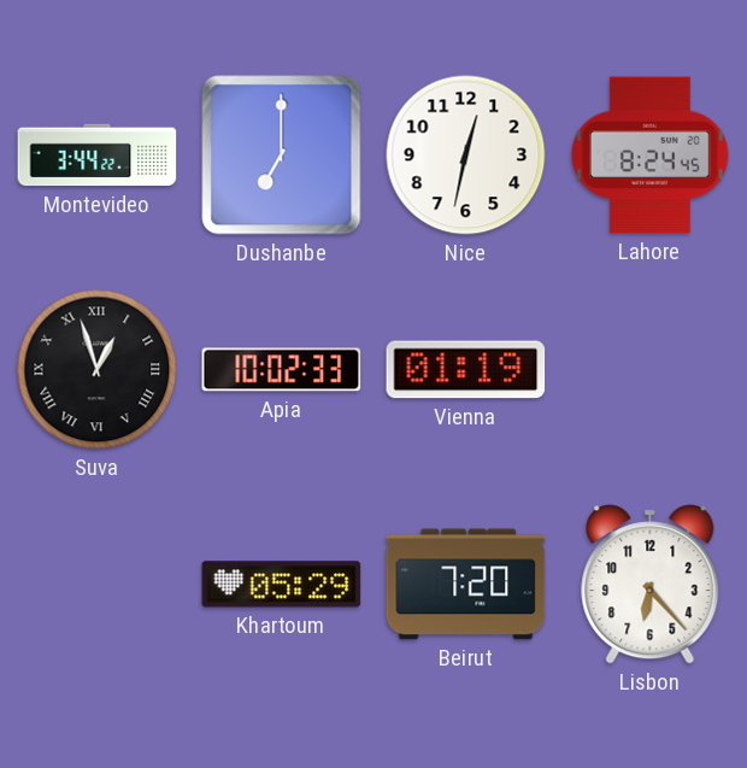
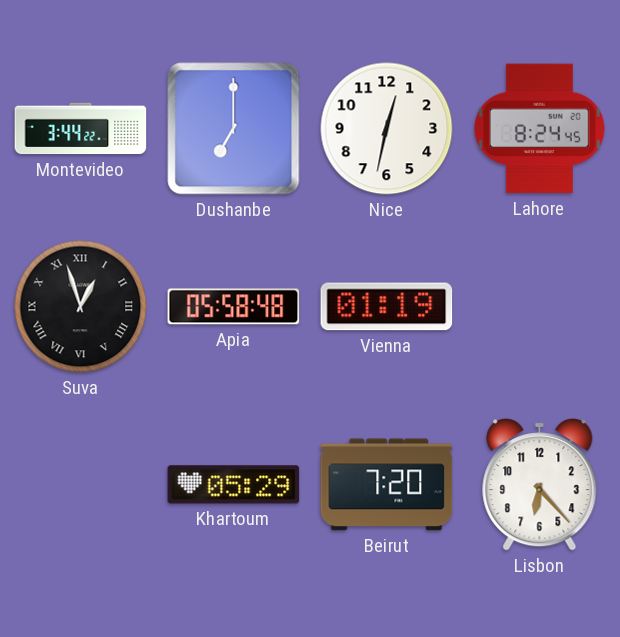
Apia: 10:02 -> 05:58 (234, 307)
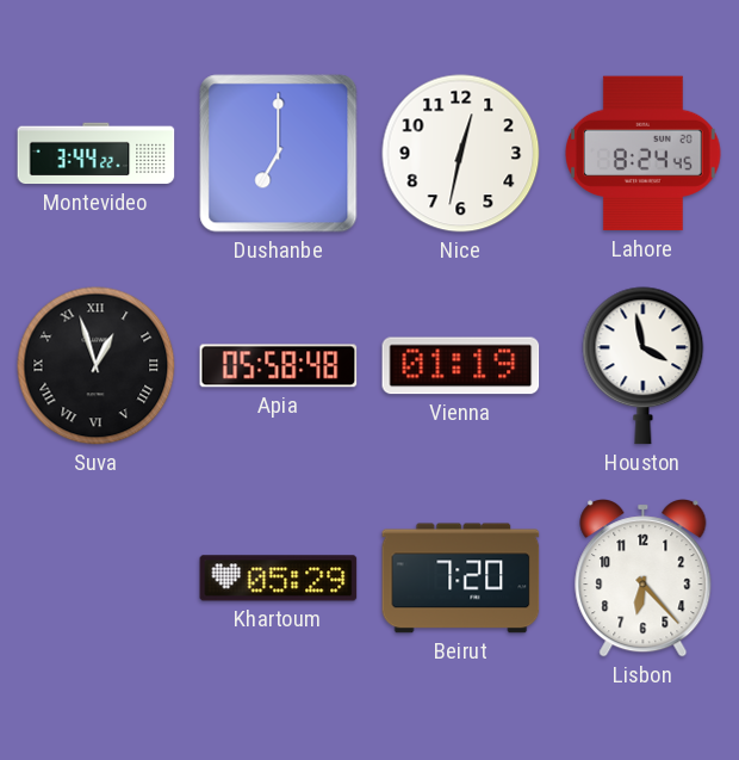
Houston: none -> 3:58 (644, 366)
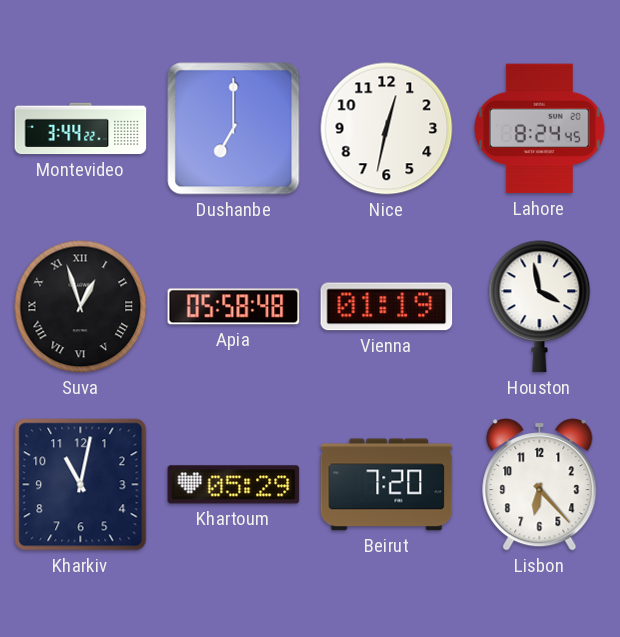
Kharkiv: none -> 11:02 (81, 485)
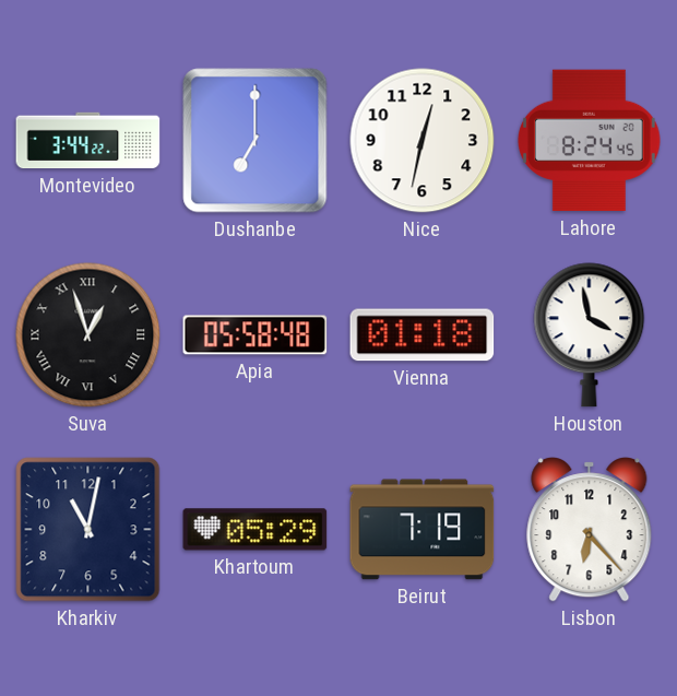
Vienna: 01:19 -> 01:18 (423, 335)
Beirut: 7:20 -> 7:19 (423, 530)
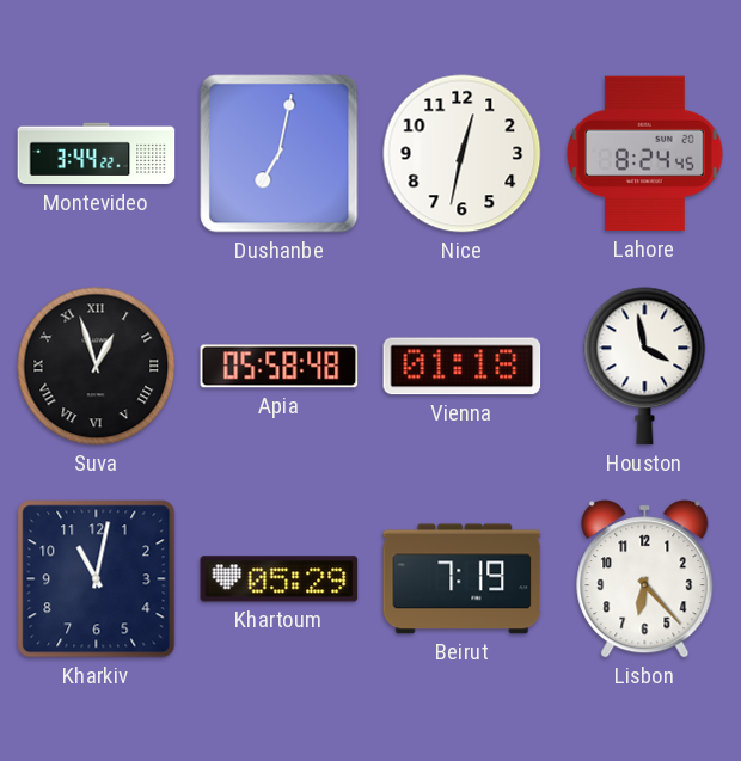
Dushanbe: 7:00 -> 7:02 (280, 154)
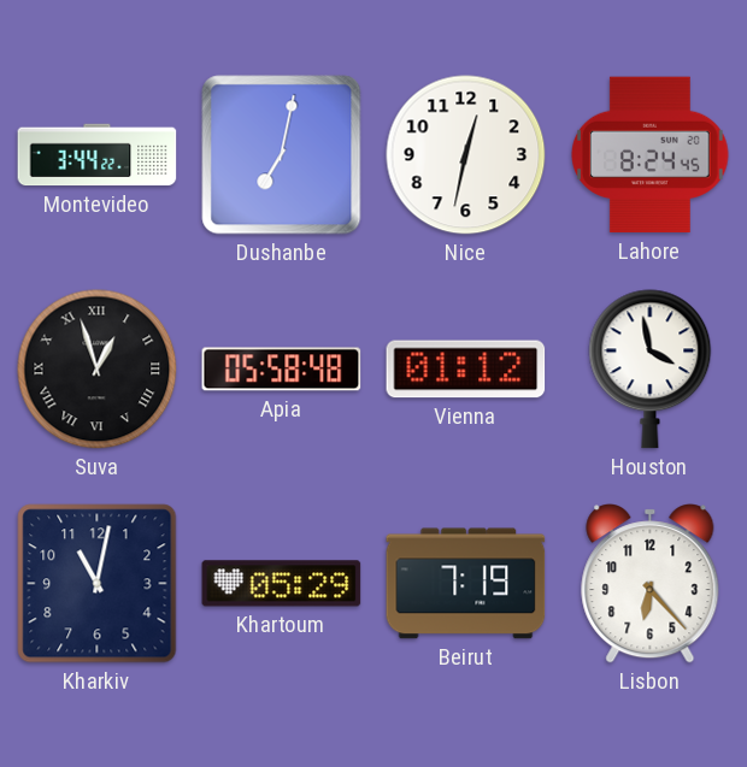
Vienna: 01:18 -> 01:12 (466, 370)
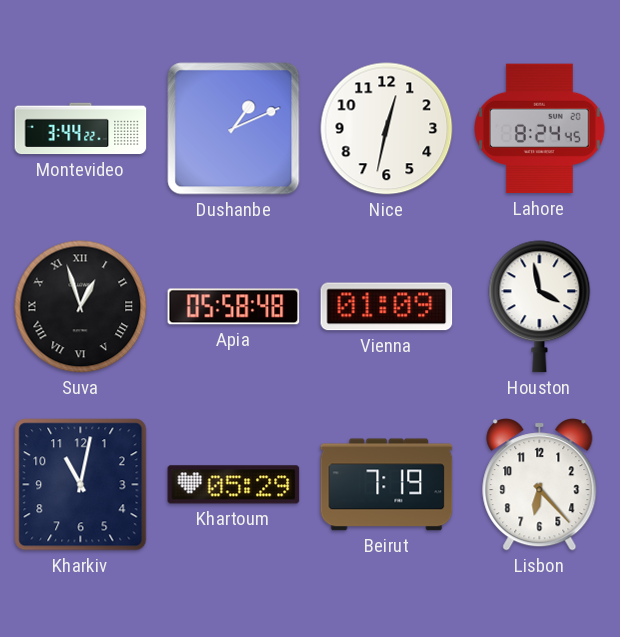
Dushanbe: 7:02 -> 1:11 (234, 129)
Vienna: 01:12 -> 01:09 (387, 307)
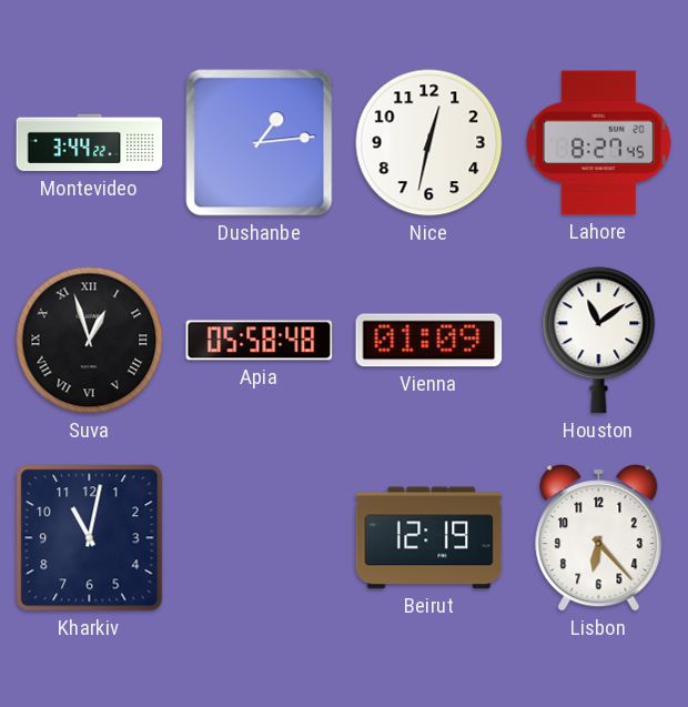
Dushanbe: 1:11 -> 1:14 (260, 143)
Lahore: 8:24 -> 8:27 (599, 143)
Houston: 3:58 -> 11:09 (599, 341)
Khartoum: 05:29 -> none (234, 485)
Beirut: 7:19 -> 12:19 (429, 538)
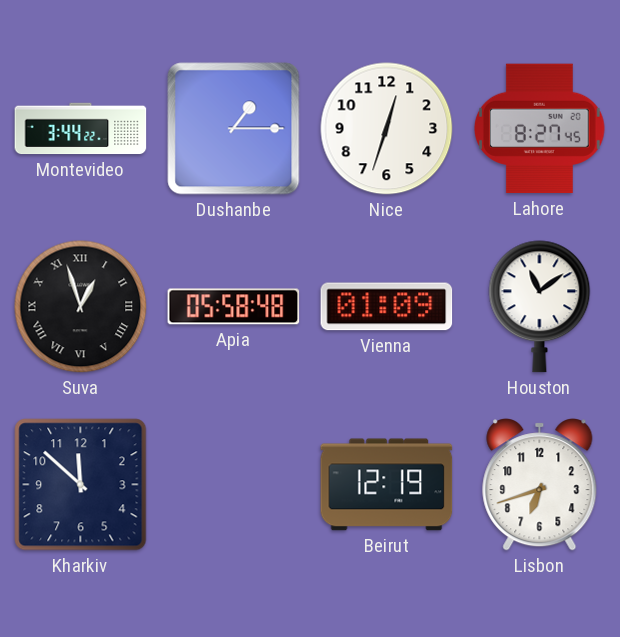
Dushanbe: 1:14 -> 1:15 (234, 129)
Nice: 12:32 -> 12:33 (387, 129)
Kharkiv: 11:02 -> 11:52 (81, 485)
Lisbon: 6:23 -> 6:42 (540, 485)
